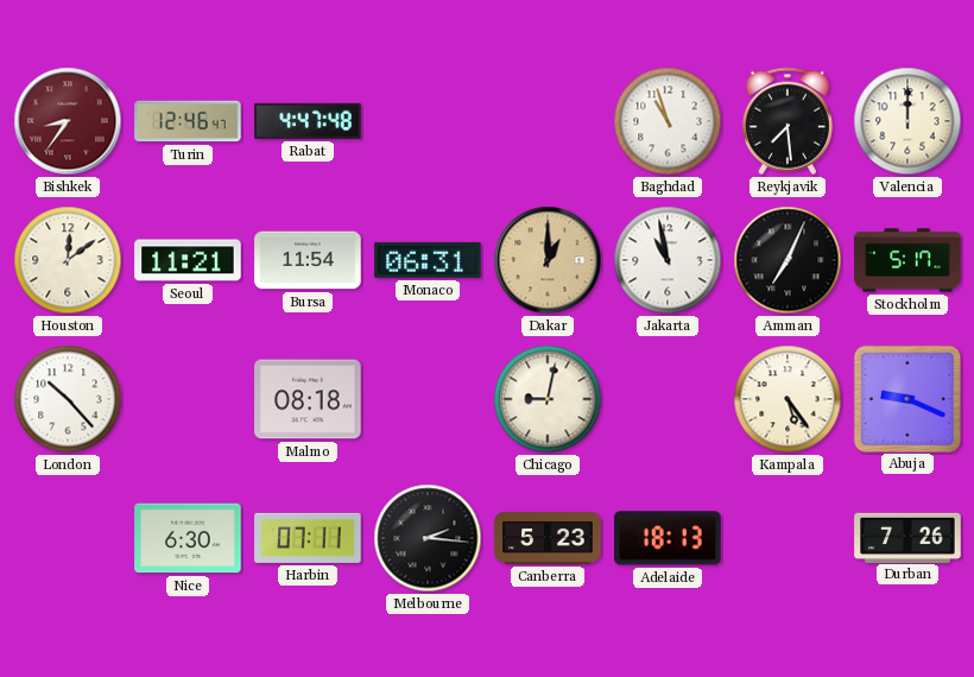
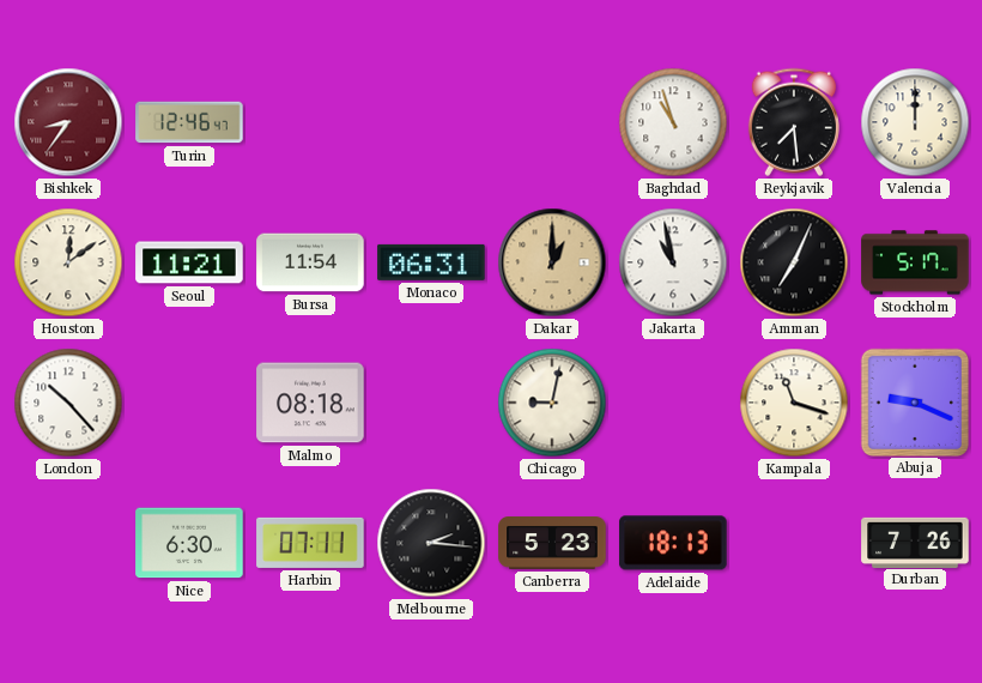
Rabat: 4:47 -> none (308, 121)
Kampala: 5:24 -> 11:18 (794, 403)
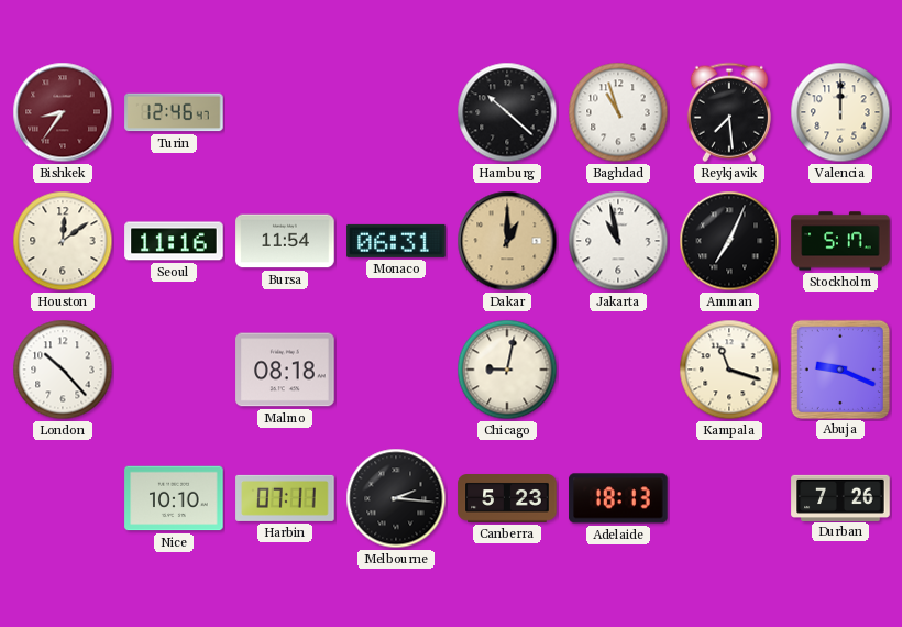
Hamburg: none -> 10:22 (507, 112)
Seoul: 11:21 -> 11:16 (174, 241)
Nice: 6:30 -> 10:10 (174, 498)
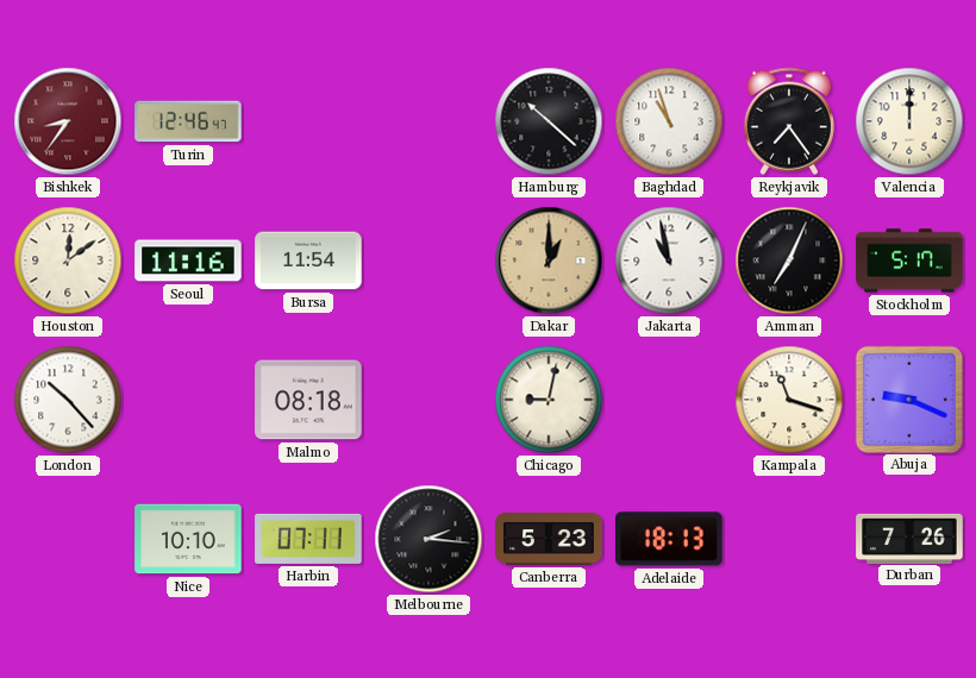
Reykjavik: 7:29 -> 7:24 (789, 121)
Monaco: 06:31 -> none (396, 241)
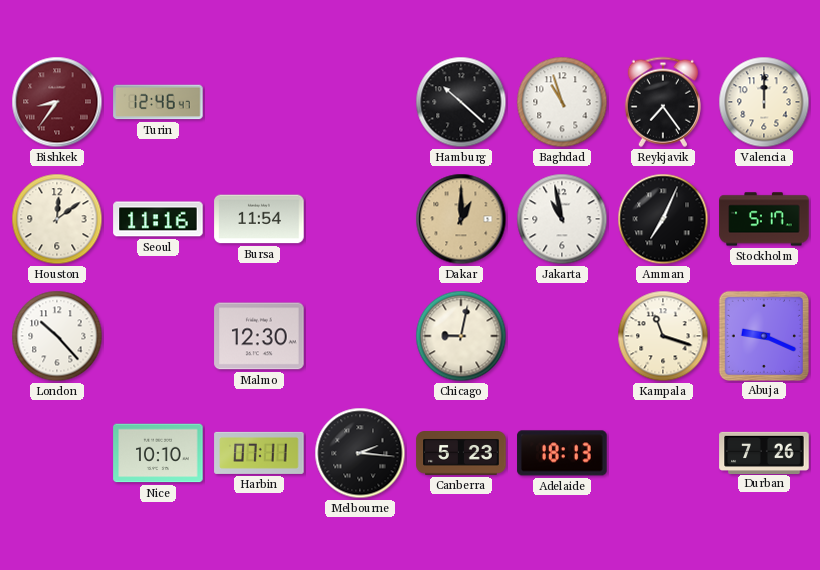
Malmo: 08:18 -> 12:30 (259, 336)
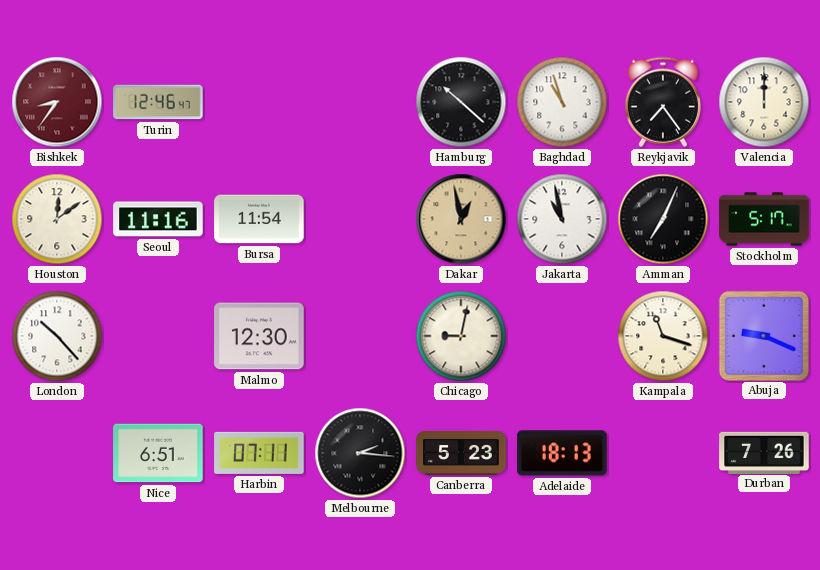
Dakar: 1:00 -> 12:58 (461, 219)
Nice: 10:10 -> 6:51 (158, 453)
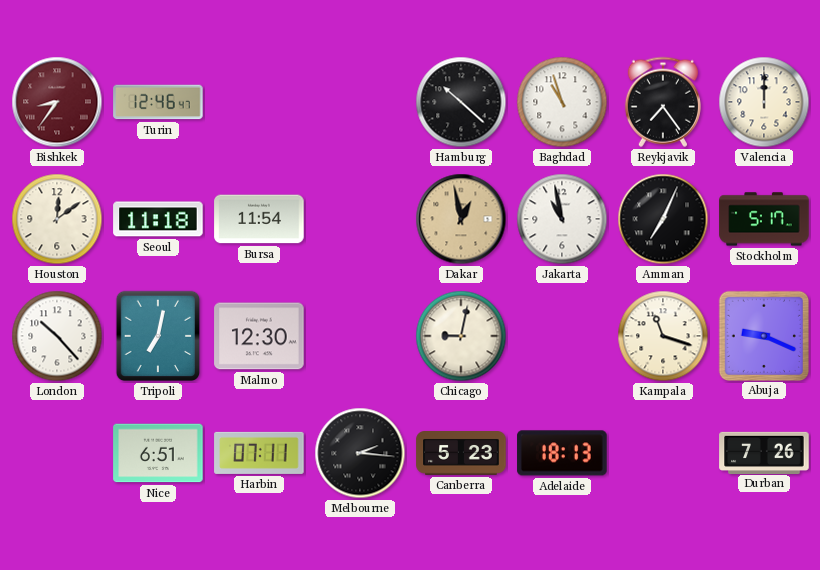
Seoul: 11:16 -> 11:18 (158, 219)
Tripoli: none -> 7:02 (158, 336)
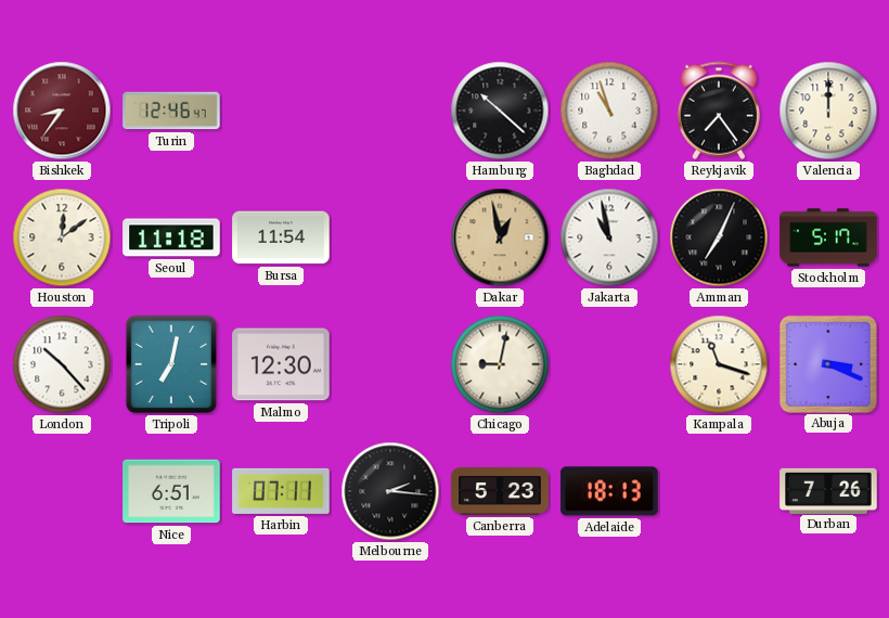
Abuja: 9:19 -> 3:19 (827, 363)
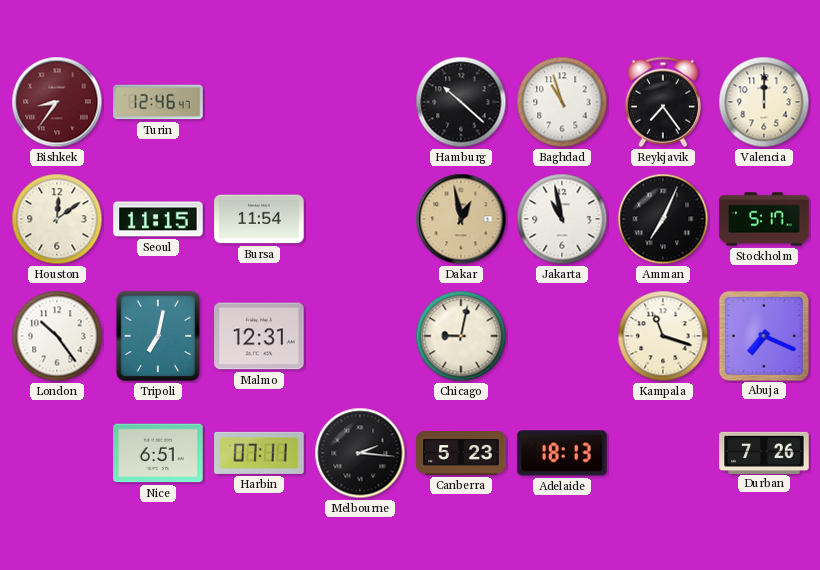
Seoul: 11:18 -> 11:15 (158, 219)
London: 10:23 -> 10:24 (57, 336)
Malmo: 12:30 -> 12:31 (259, 336)
Abuja: 3:19 -> 7:19 (763, 335)
